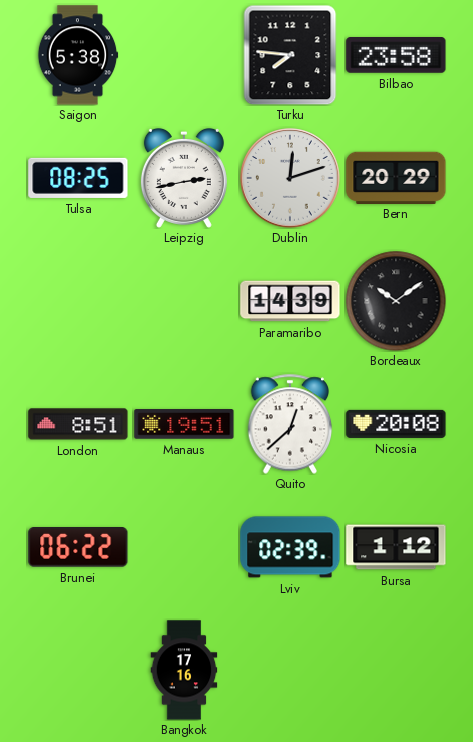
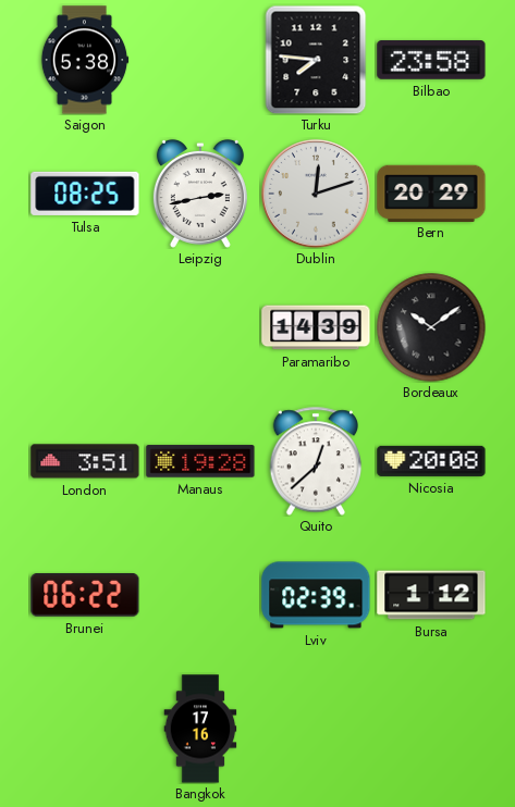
London: 8:51 -> 3:51 (85, 461)
Manaus: 19:51 -> 19:28 (200, 461)
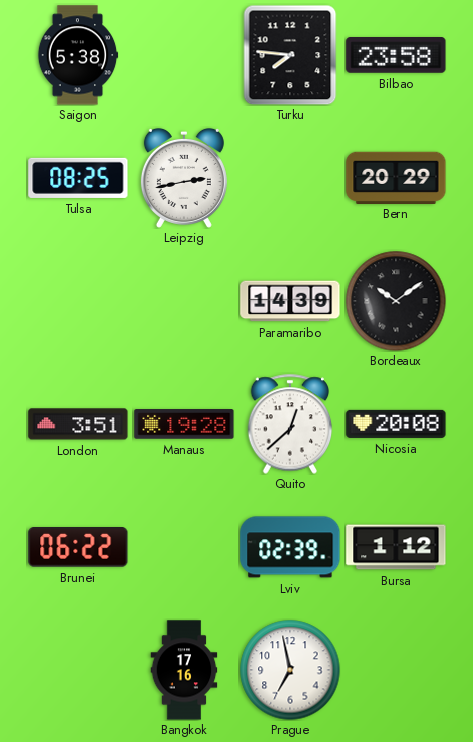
Dublin: 12:12 -> none (316, 194)
Prague: none -> 6:58 (290, 670)
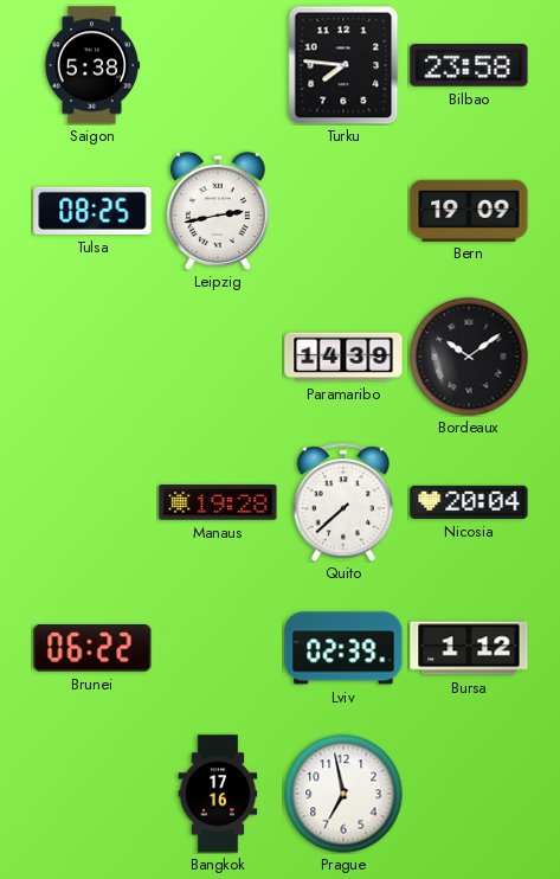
Bern: 20:29 -> 19:09 (469, 210)
London: 3:51 -> none (78, 424)
Quito: 12:38 -> 7:38 (343, 502)
Nicosia: 20:08 -> 20:04 (469, 502)
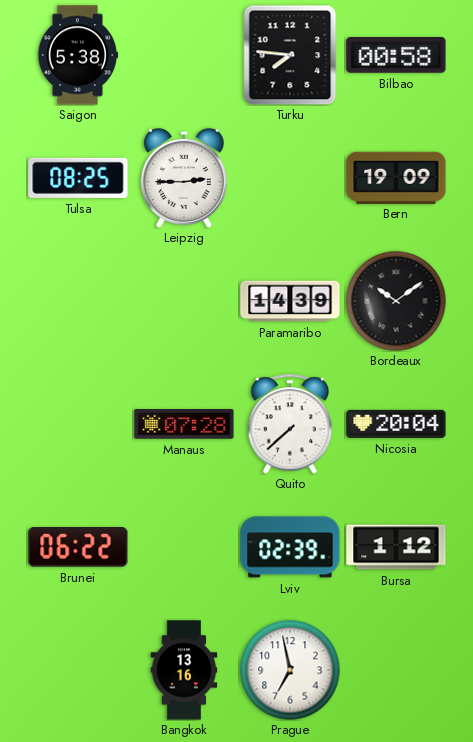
Bilbao: 23:58 -> 00:58 (396, 56)
Leipzig: 2:43 -> 2:45 (184, 178)
Manaus: 19:28 -> 07:28 (184, 424)
Bangkok: 17:16 -> 13:16 (184, 670)
